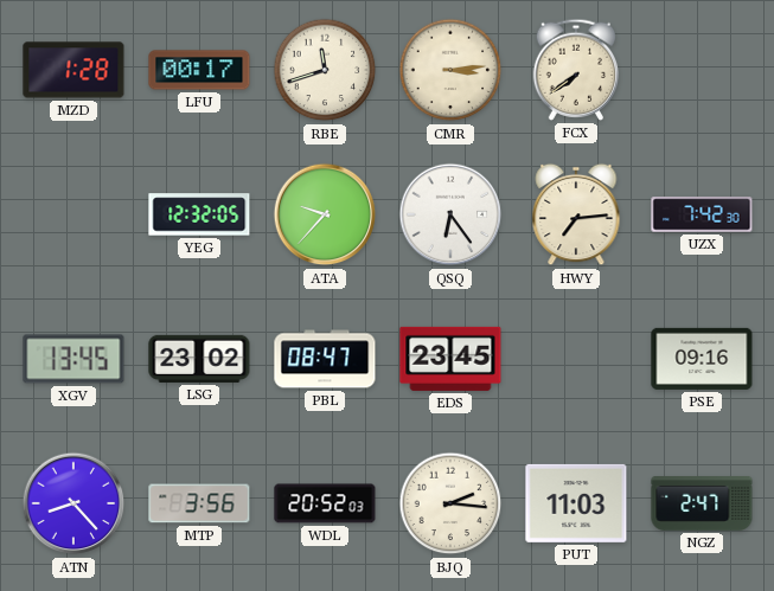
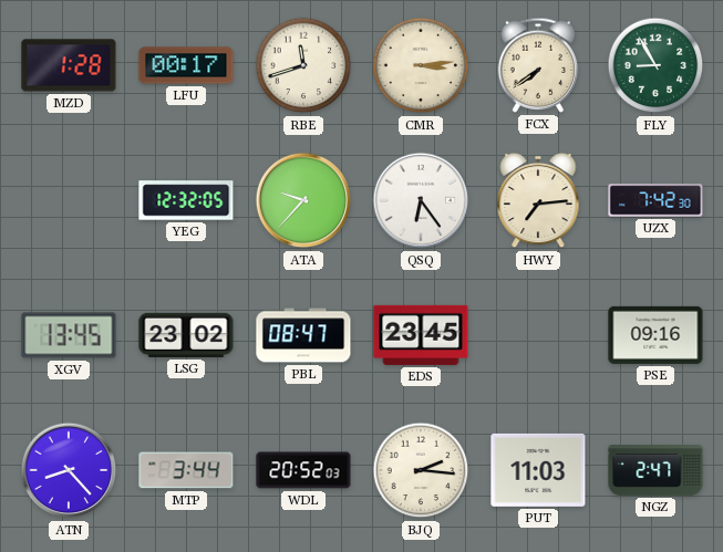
FLY: none -> 8:55 (655, 65)
MTP: 3:56 -> 3:44 (186, 470)
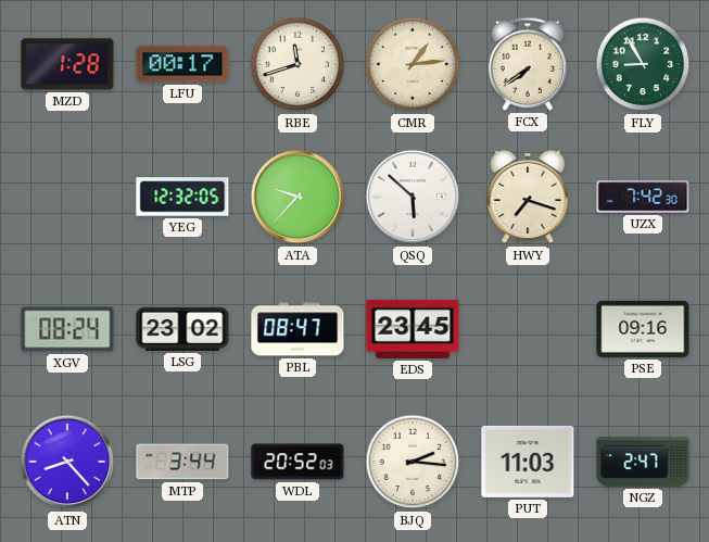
CMR: 3:14 -> 1:14 (413, 64)
QSQ: 6:24 -> 5:52 (413, 197)
HWY: 7:14 -> 7:18 (528, 197)
XGV: 13:45 -> 08:24 (67, 329)
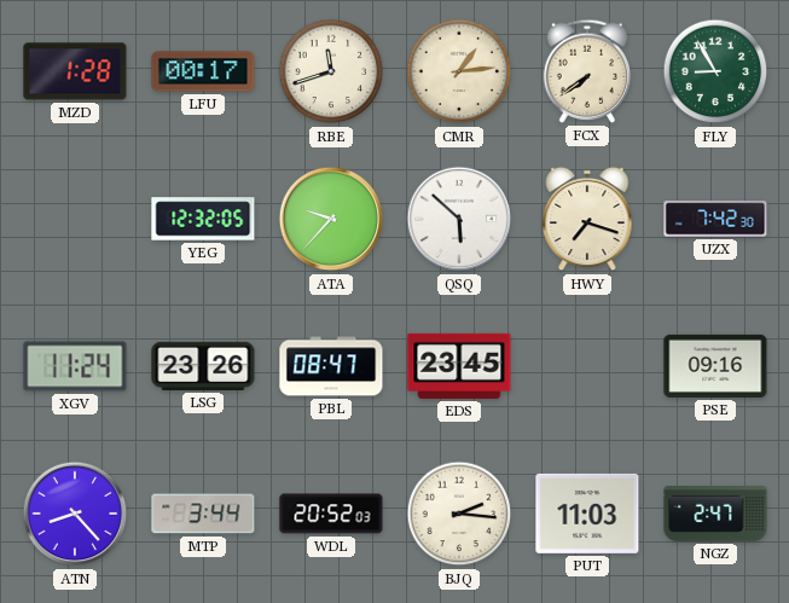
XGV: 08:24 -> 11:24 (75, 366)
LSG: 23:02 -> 23:26 (203, 366)
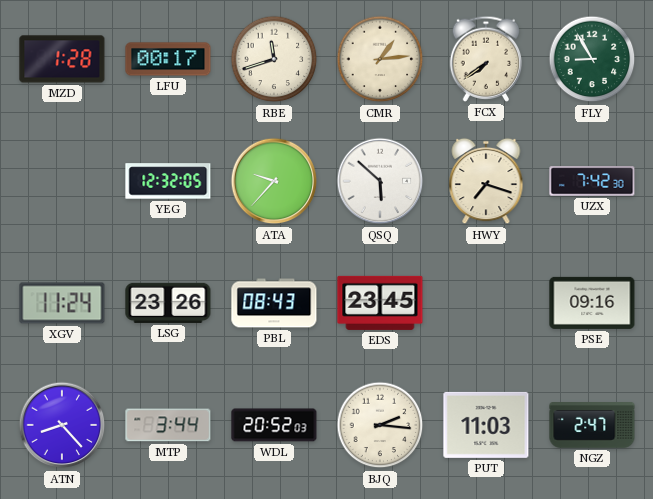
PBL: 08:47 -> 08:43 (274, 303)
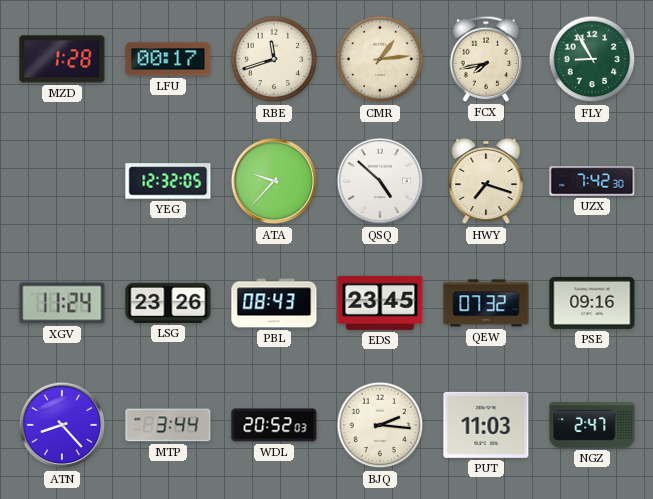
FCX: 7:39 -> 7:43 (486, 59)
QSQ: 5:52 -> 4:52 (380, 181)
QEW: none -> 07:32 (486, 303)
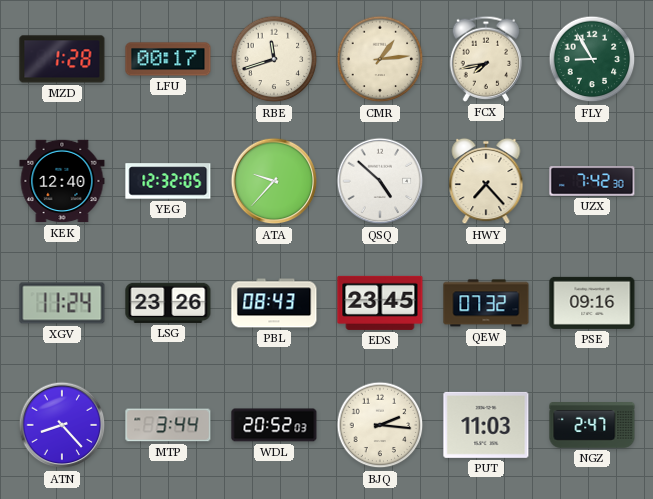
KEK: none -> 12:40 (62, 181)
HWY: 7:18 -> 7:23 (486, 181)
